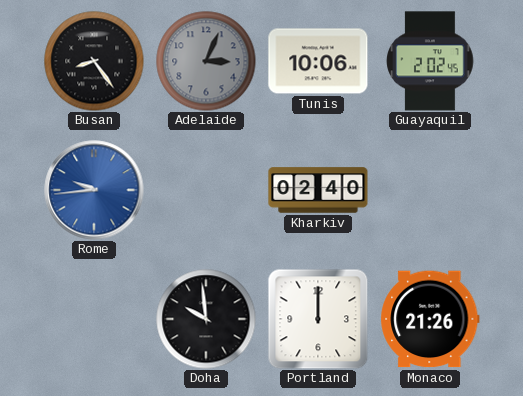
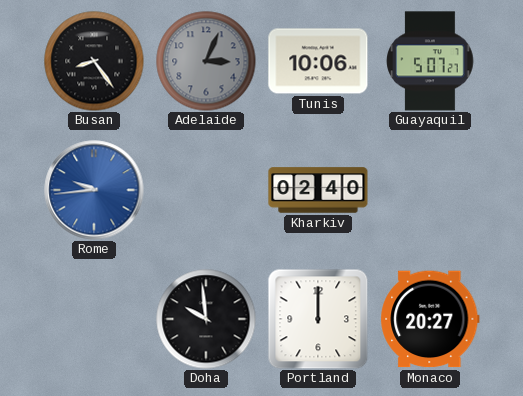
Guayaquil: 2:02 -> 5:07 (430, 61)
Monaco: 21:26 -> 20:27 (430, 319)
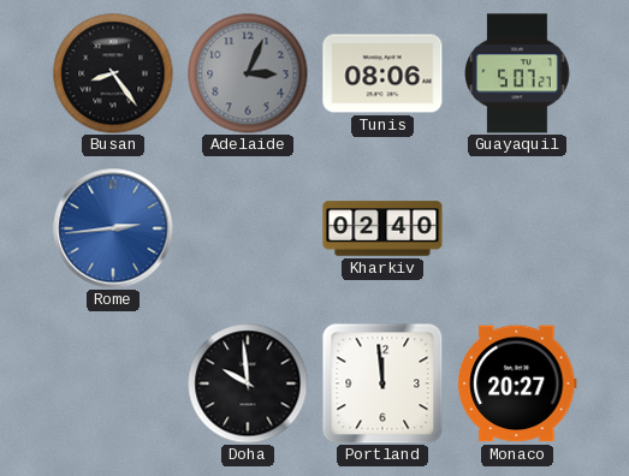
Tunis: 10:06 -> 08:06 (382, 73)
Rome: 9:44 -> 2:44 (113, 228)
Portland: 12:00 -> 11:59 (382, 383)
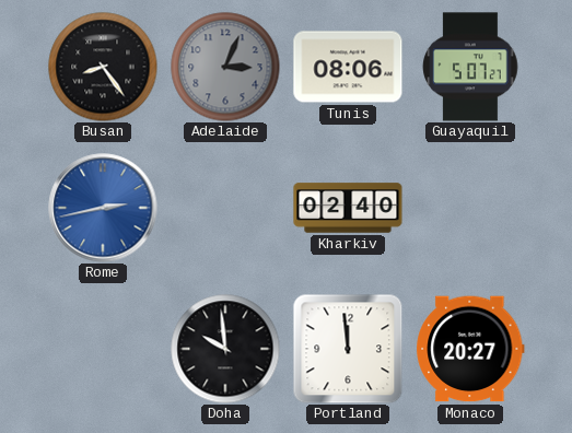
Rome: 2:44 -> 2:43 (103, 208)
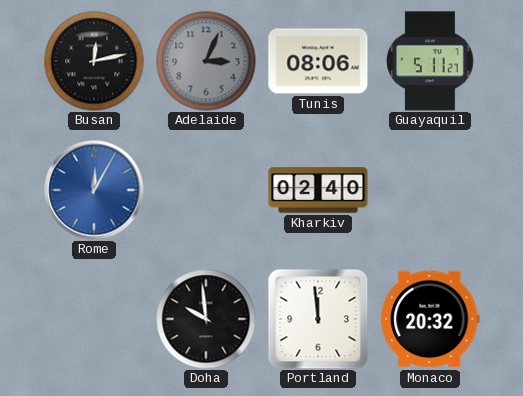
Busan: 8:24 -> 12:13 (94, 61)
Guayaquil: 5:07 -> 5:11 (430, 61)
Rome: 2:43 -> 12:05 (94, 190)
Monaco: 20:27 -> 20:32 (430, 319)
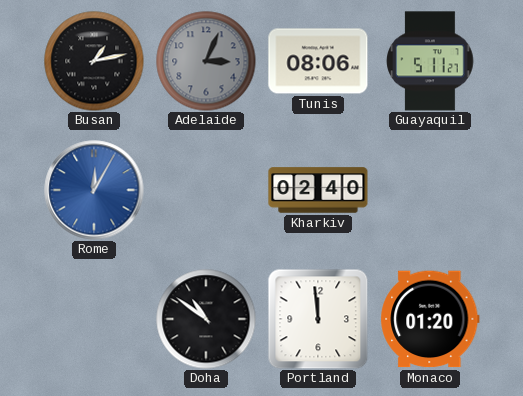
Busan: 12:13 -> 1:13 (94, 61)
Doha: 9:59 -> 10:51 (206, 319)
Monaco: 20:32 -> 01:20 (430, 319)
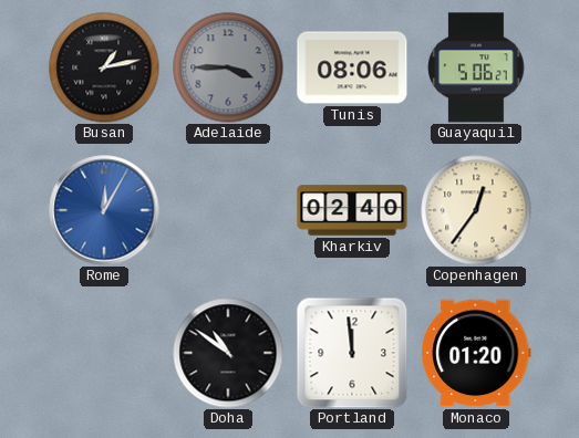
Adelaide: 3:04 -> 3:45 (228, 67)
Guayaquil: 5:11 -> 5:06 (476, 67)
Copenhagen: none -> 12:36 (476, 210)
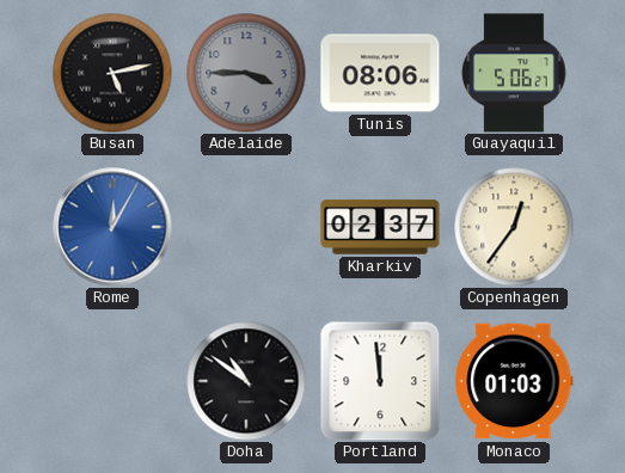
Busan: 1:13 -> 5:13 (112, 73)
Kharkiv: 02:40 -> 02:37 (380, 227)
Monaco: 01:20 -> 01:03 (514, 381)
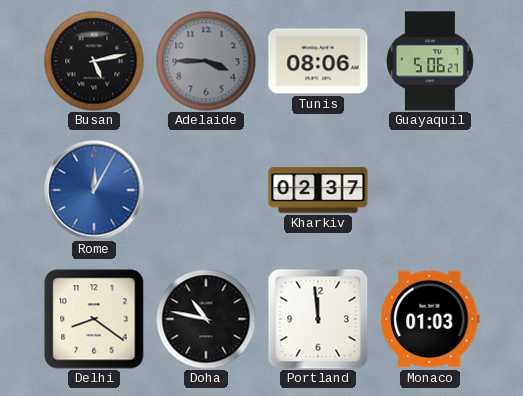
Copenhagen: 12:36 -> none (514, 227)
Delhi: none -> 8:21 (94, 319)
Doha: 10:51 -> 10:47 (206, 319)
